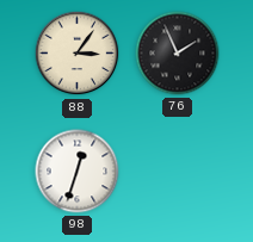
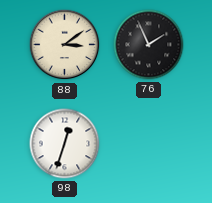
88: 3:06 -> 3:09 (65, 45)
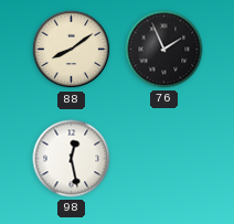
88: 3:09 -> 8:09 (72, 50)
98: 12:33 -> 12:28 (72, 159)
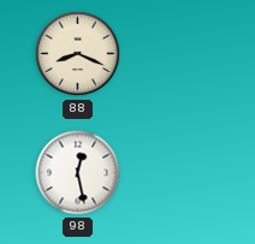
88: 8:09 -> 8:19 (78, 54)
76: 1:56 -> none (164, 50)
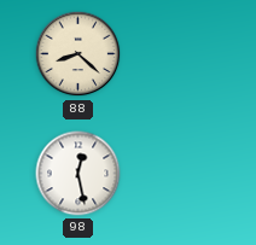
88: 8:19 -> 8:22 (78, 54)
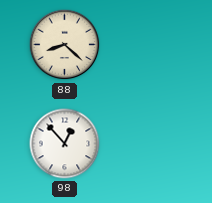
98: 12:28 -> 12:53 (65, 144)
